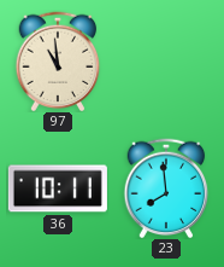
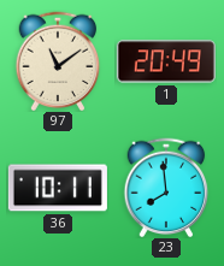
97: 10:59 -> 11:09 (58, 61)
1: none -> 20:49 (166, 61)
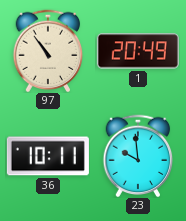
97: 11:09 -> 10:54 (48, 51)
23: 7:59 -> 9:59 (138, 156)
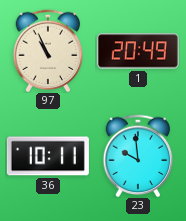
97: 10:54 -> 10:56 (48, 51)
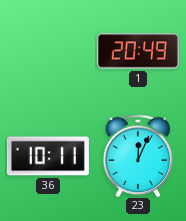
97: 10:56 -> none (48, 51)
23: 9:59 -> 12:04 (138, 156)
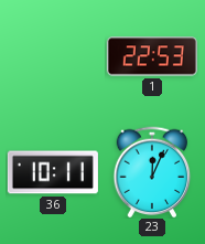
1: 20:49 -> 22:53 (152, 56)
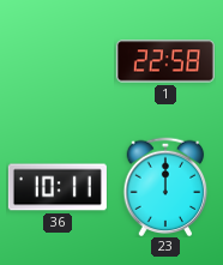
1: 22:53 -> 22:58 (165, 61)
23: 12:04 -> 12:00 (165, 187)
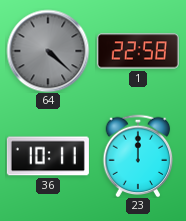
64: none -> 4:22 (48, 51)
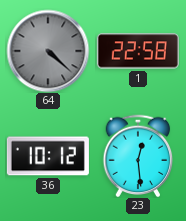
36: 10:11 -> 10:12 (48, 156)
23: 12:00 -> 12:29 (138, 156)
